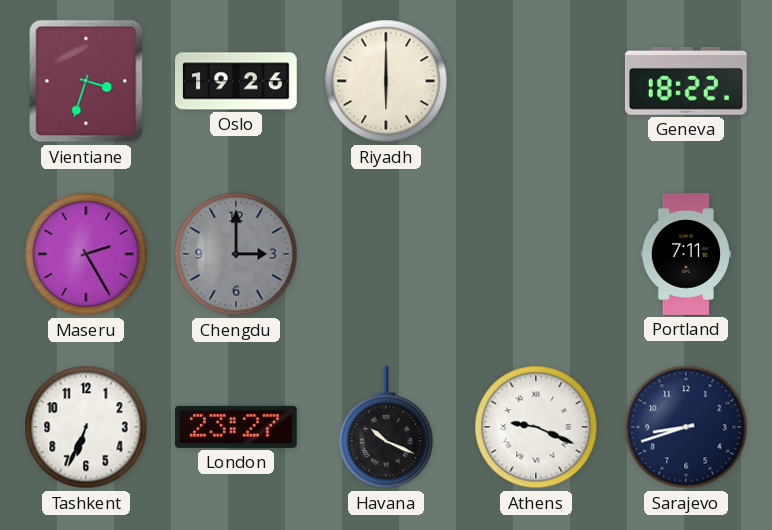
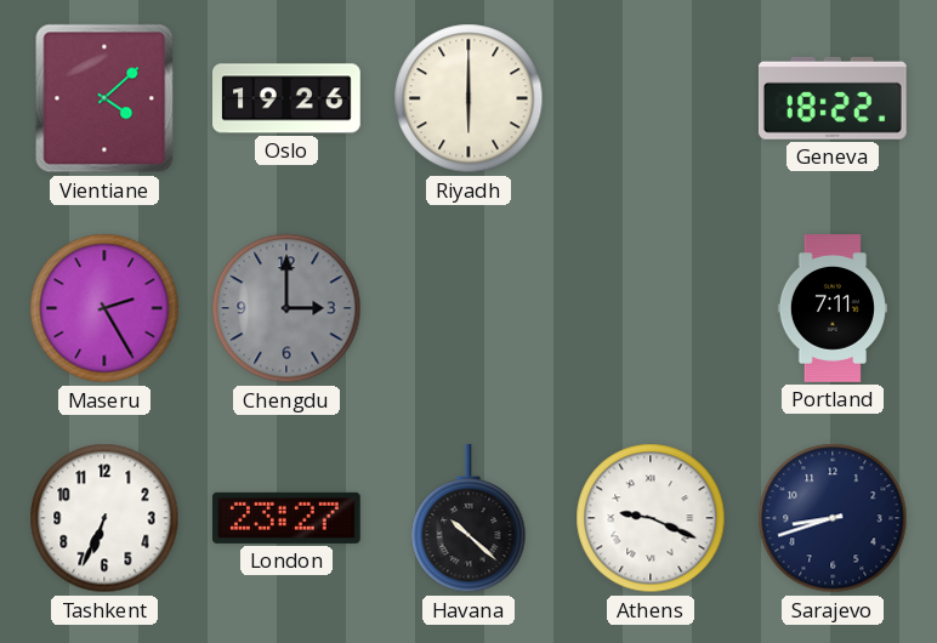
Vientiane: 3:33 -> 4:08 (104, 98)
Havana: 10:19 -> 10:22 (469, 519)
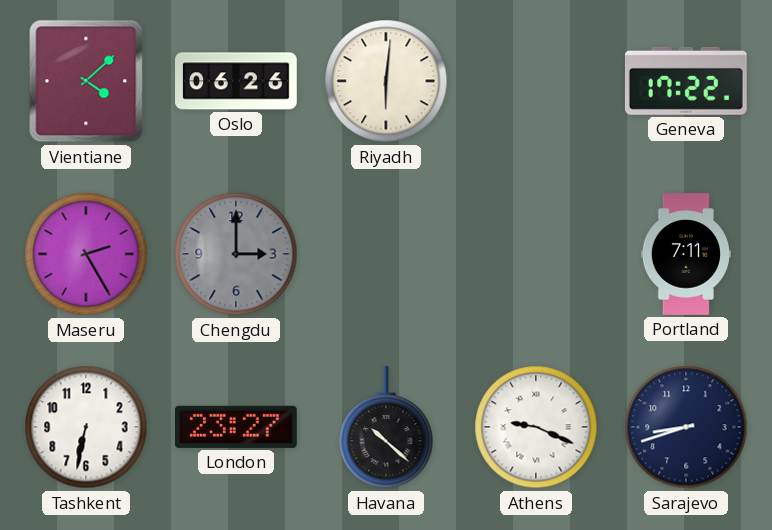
Oslo: 19:26 -> 06:26 (237, 81)
Riyadh: 6:00 -> 6:01 (386, 81)
Geneva: 18:22 -> 17:22 (686, 81)
Tashkent: 6:34 -> 6:32 (86, 427)
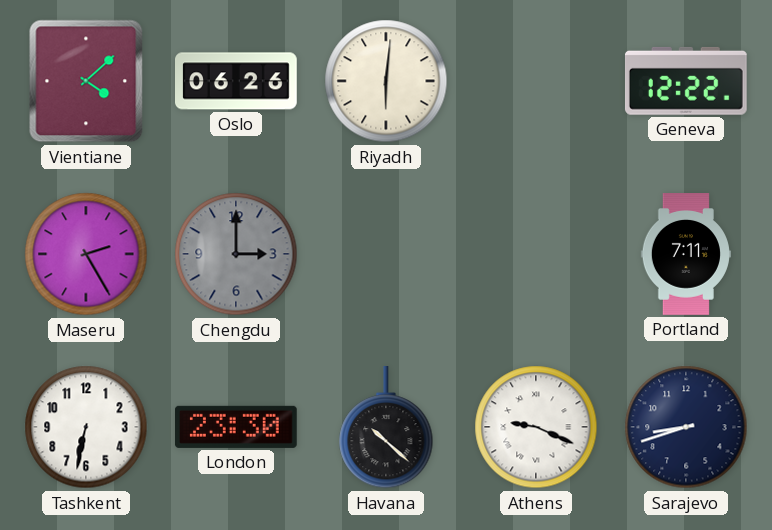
Geneva: 17:22 -> 12:22 (686, 81)
London: 23:27 -> 23:30 (237, 427)
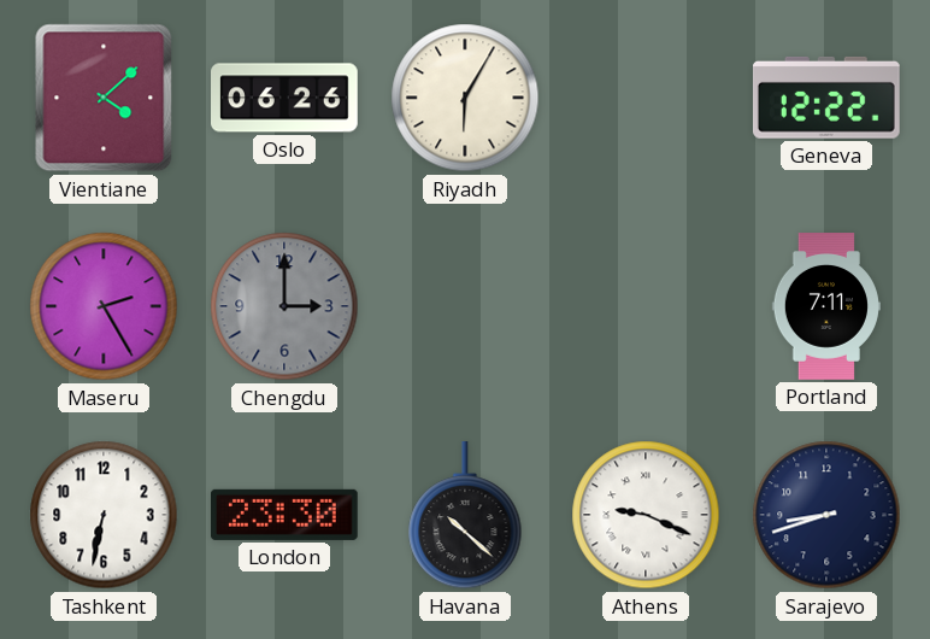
Riyadh: 6:01 -> 6:05 (465, 98)
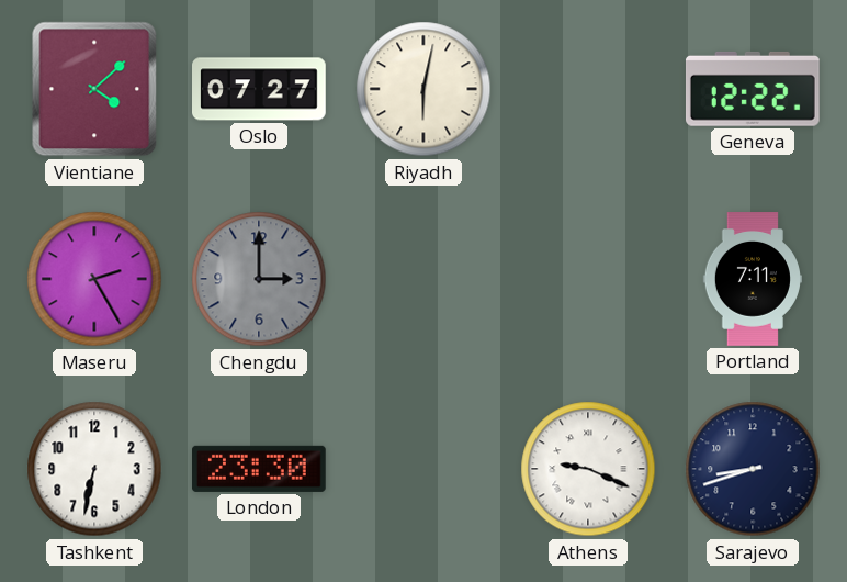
Oslo: 06:26 -> 07:27 (260, 89)
Riyadh: 6:05 -> 6:02 (423, 89)
Havana: 10:22 -> none (465, 516)
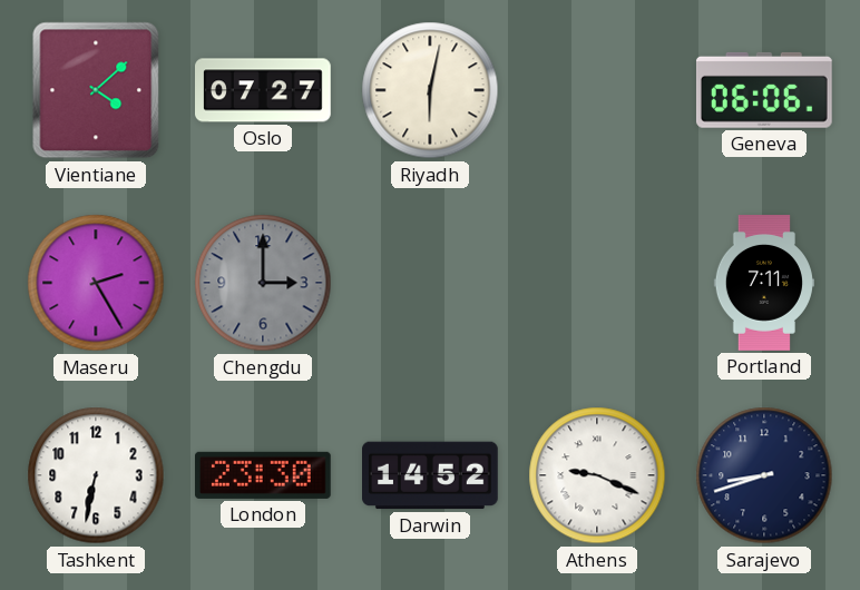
Geneva: 12:22 -> 06:06 (764, 90)
Darwin: none -> 14:52 (431, 475)
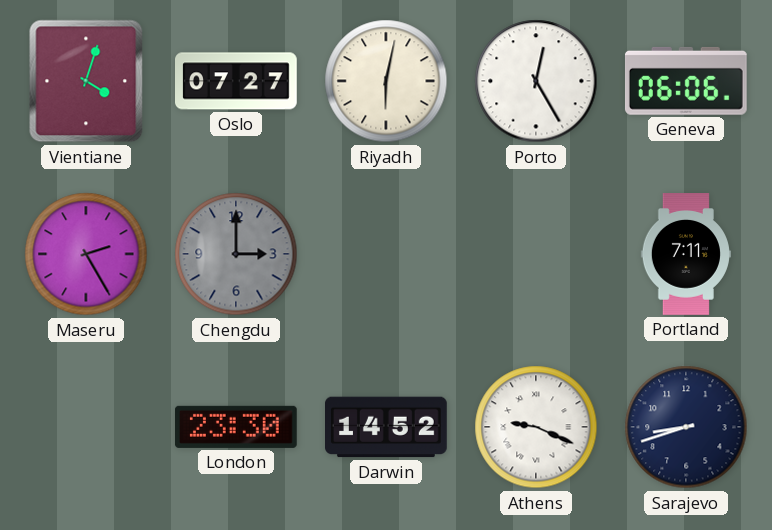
Vientiane: 4:08 -> 4:03 (86, 81)
Porto: none -> 12:25 (536, 81)
Tashkent: 6:32 -> none (96, 475)
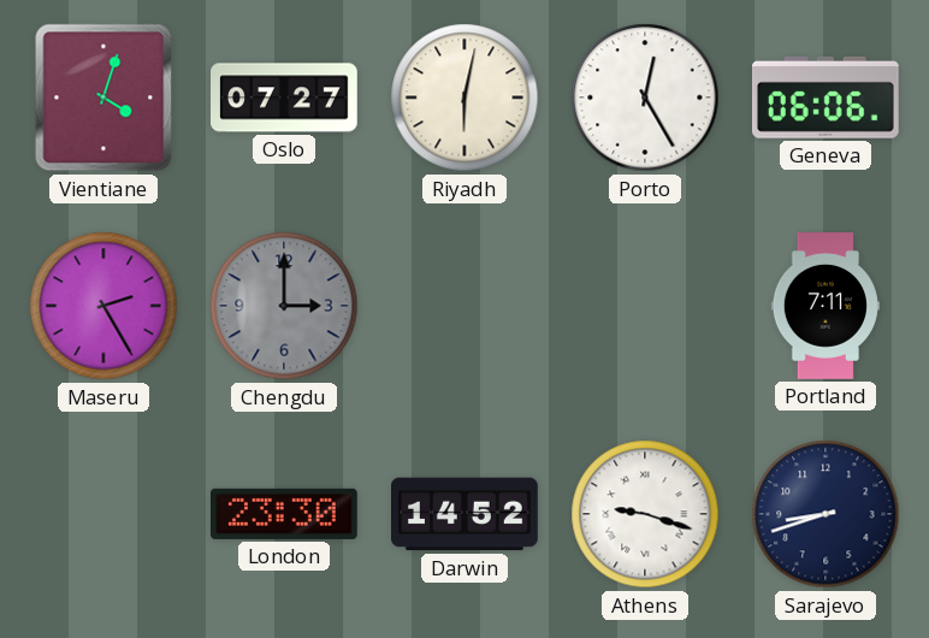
Athens: 9:19 -> 9:18 (645, 514)
